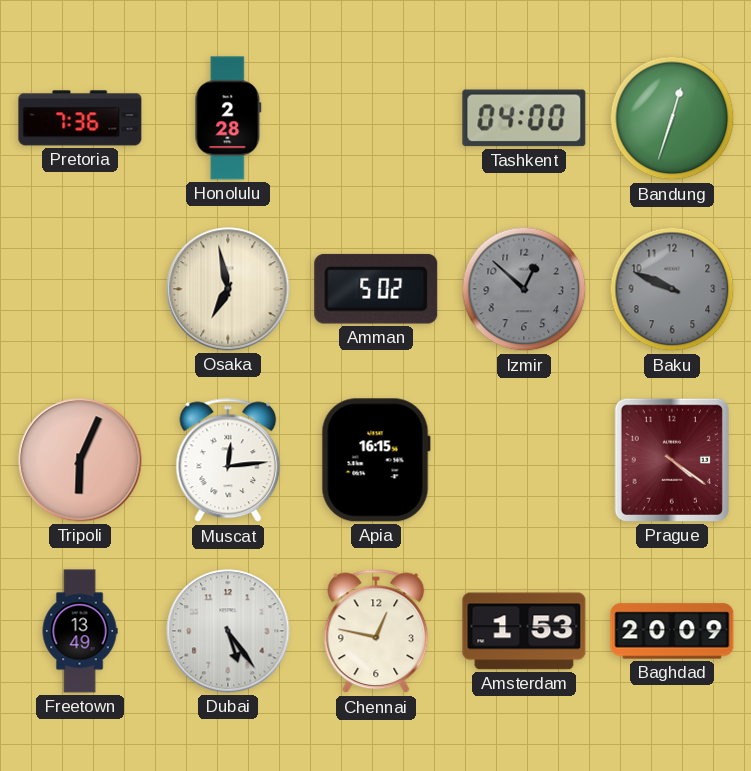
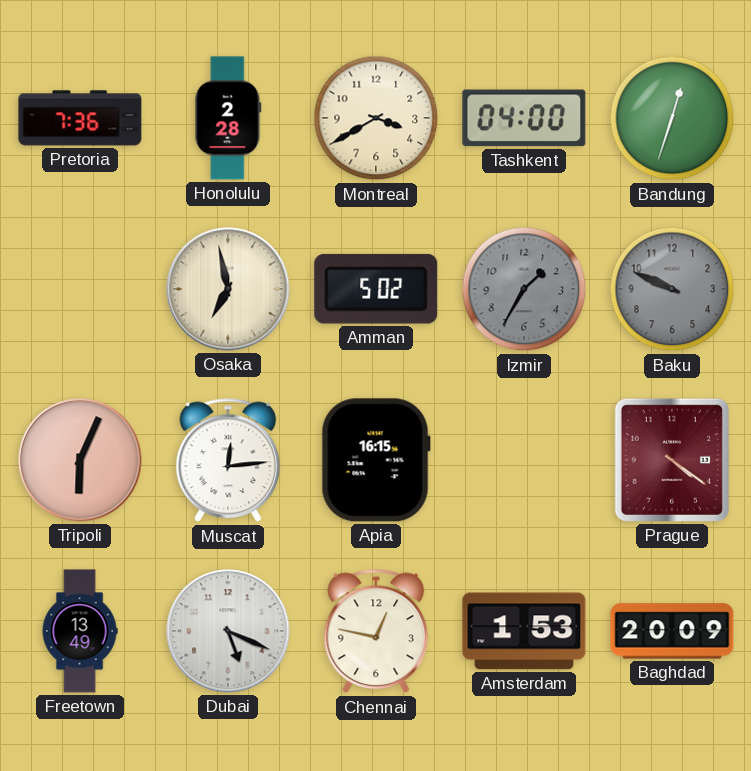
Montreal: none -> 3:40 (376, 118)
Izmir: 12:52 -> 1:35 (524, 289)
Dubai: 5:24 -> 5:19 (228, 631)
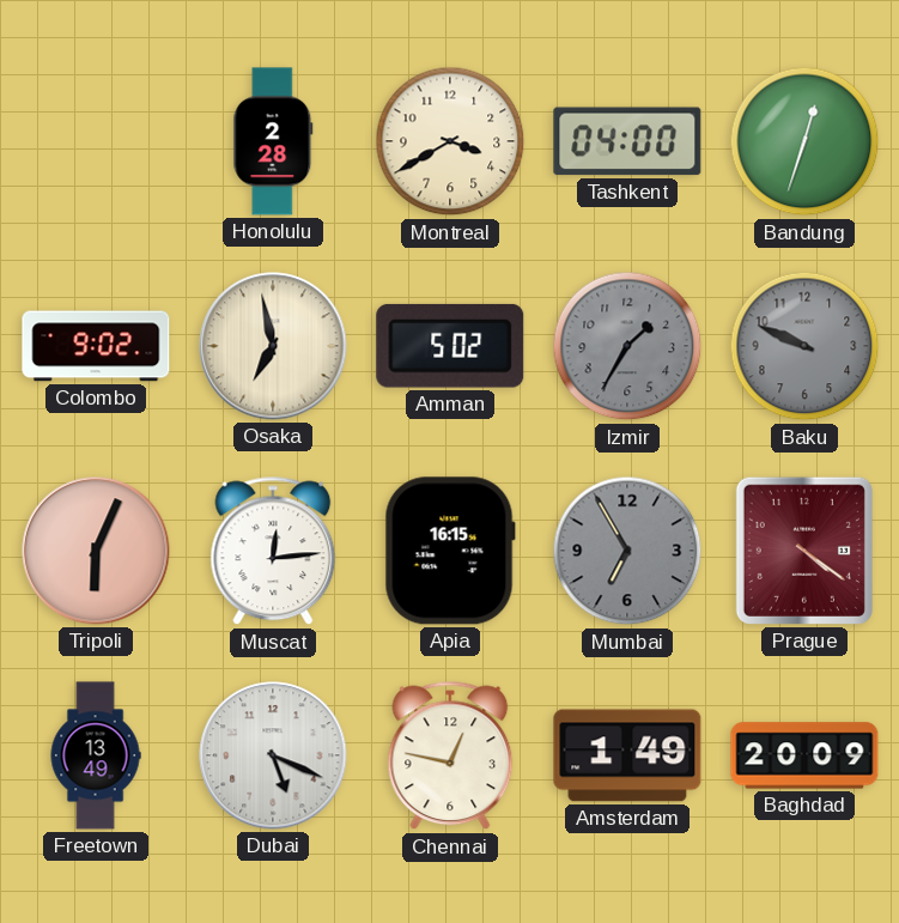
Pretoria: 7:36 -> none (80, 118)
Colombo: none -> 9:02 (96, 346)
Mumbai: none -> 6:55 (627, 551)
Amsterdam: 1:53 -> 1:49 (627, 755)
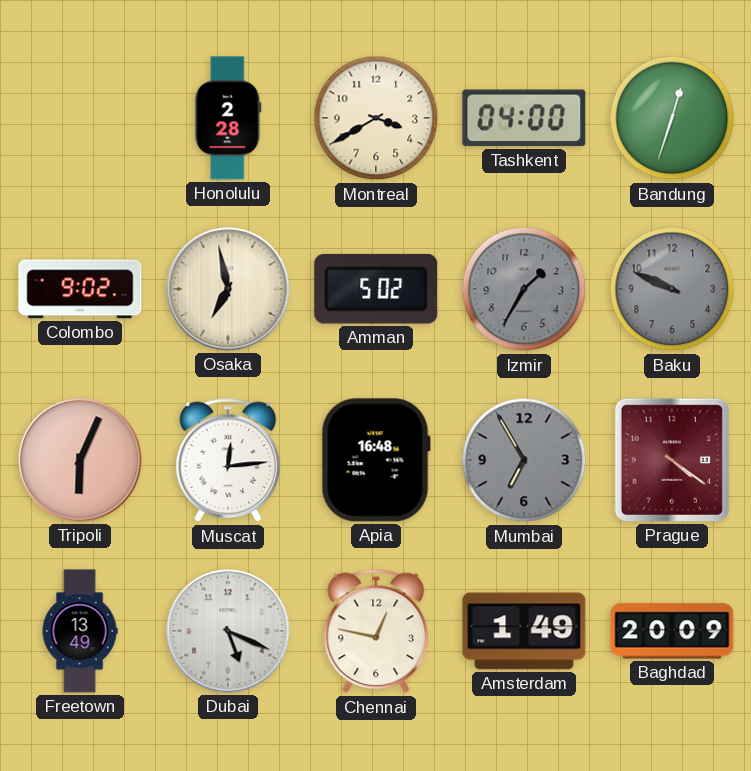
Apia: 16:15 -> 16:48 (376, 460)
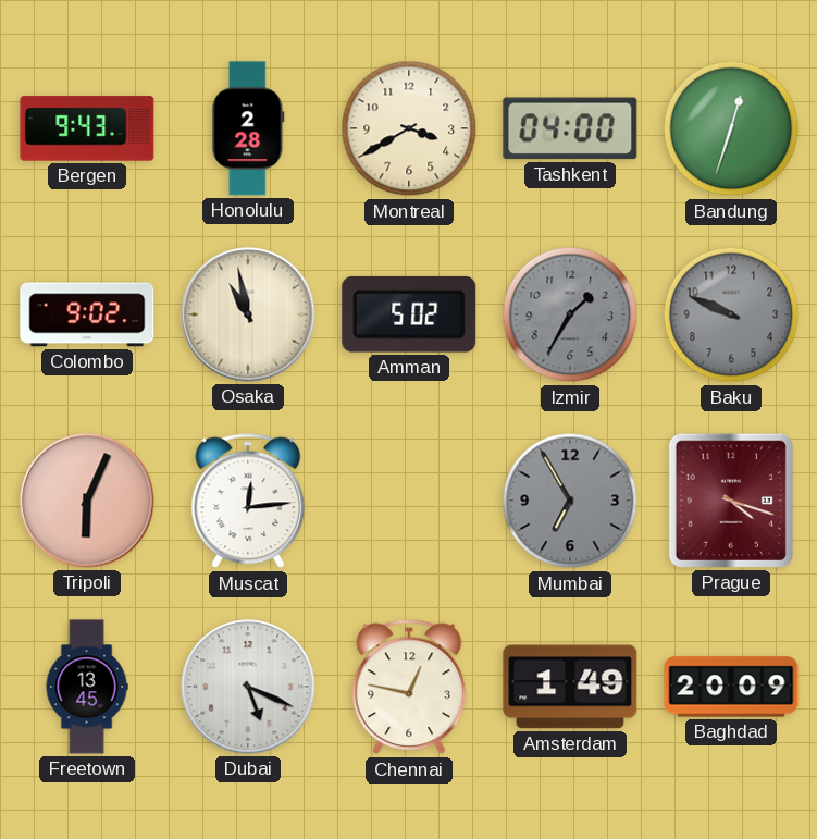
Bergen: none -> 9:43 (87, 128)
Osaka: 6:58 -> 10:58 (248, 314)
Apia: 16:48 -> none (376, 460)
Prague: 4:21 -> 4:18 (731, 501)
Freetown: 13:49 -> 13:45 (87, 687)
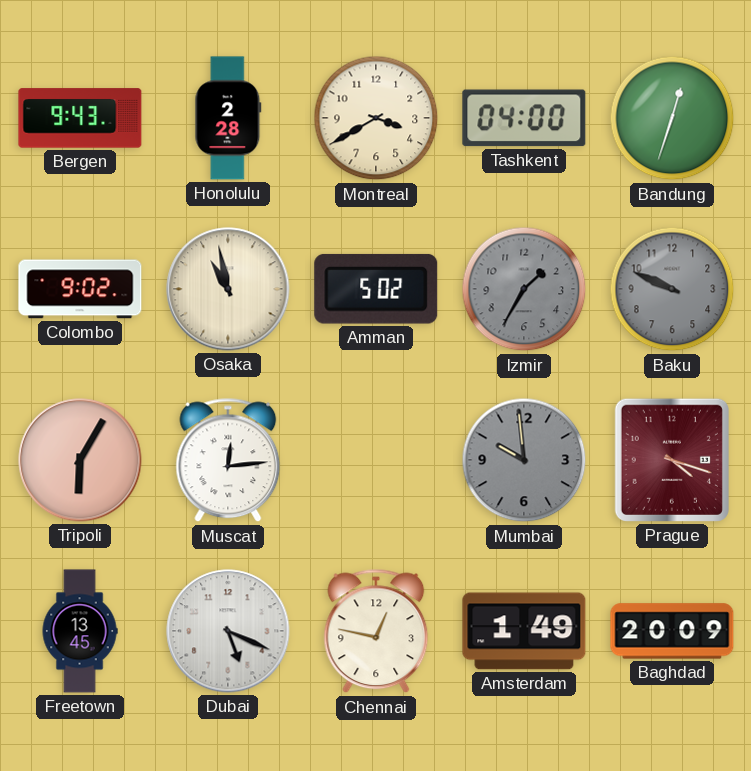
Tripoli: 6:04 -> 6:05 (80, 460)
Mumbai: 6:55 -> 9:59 (524, 460)
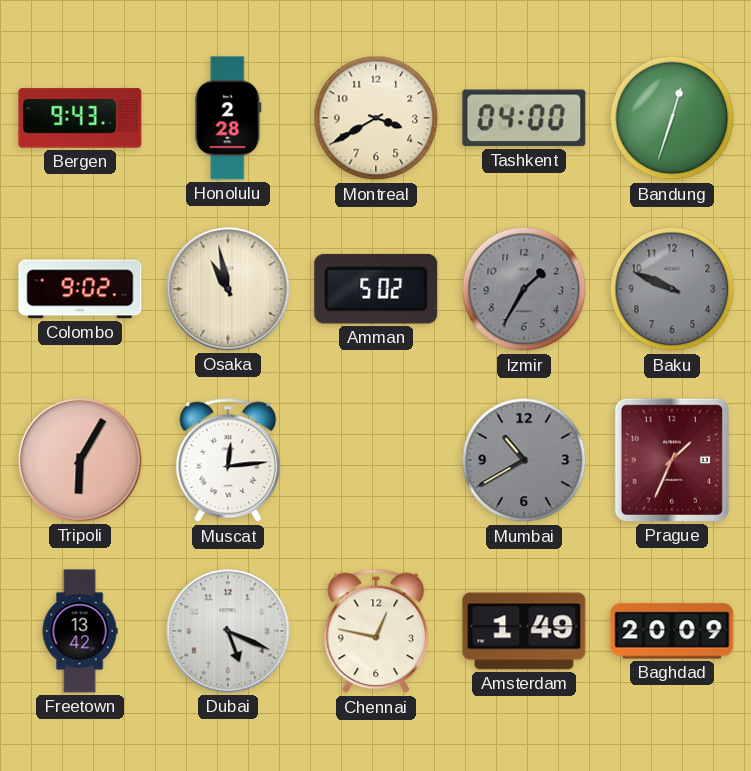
Mumbai: 9:59 -> 10:40 (524, 460)
Prague: 4:18 -> 1:34 (672, 460)
Freetown: 13:45 -> 13:42 (80, 631)
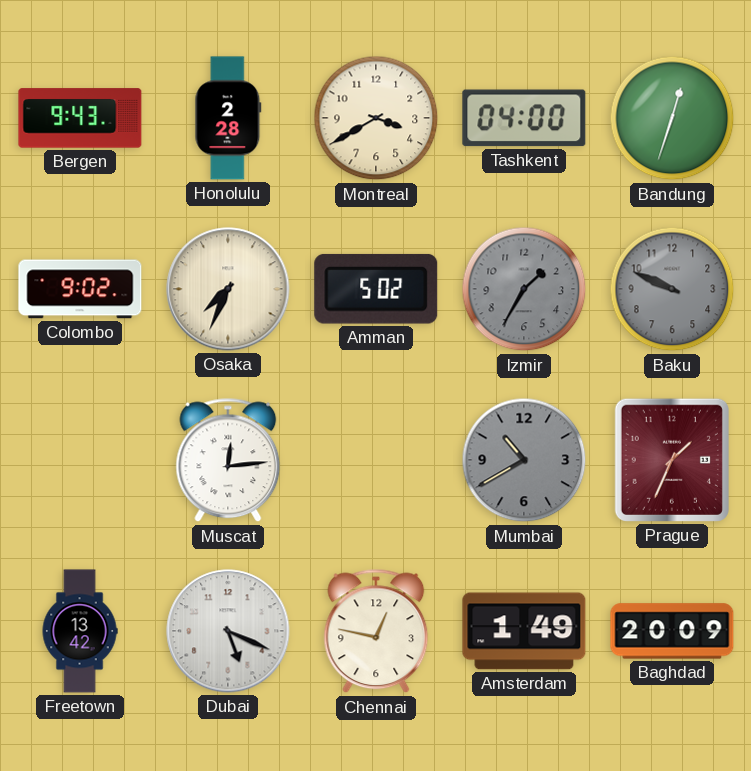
Osaka: 10:58 -> 7:34 (228, 289)
Tripoli: 6:05 -> none (80, 460)
